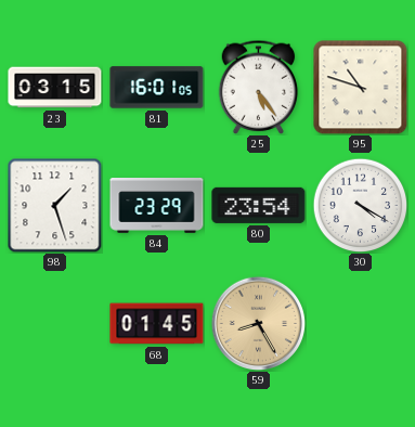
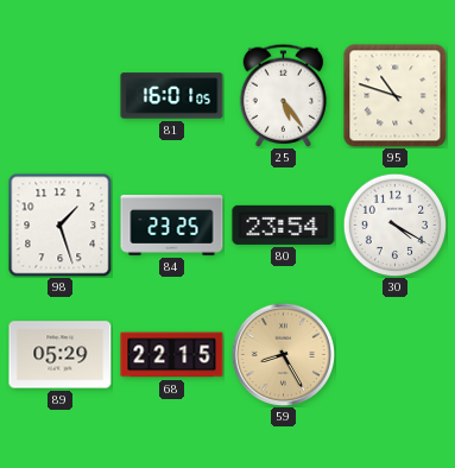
23: 03:15 -> none (55, 88)
84: 23:29 -> 23:25 (172, 226)
89: none -> 05:29 (61, 355)
68: 01:45 -> 22:15 (172, 355)
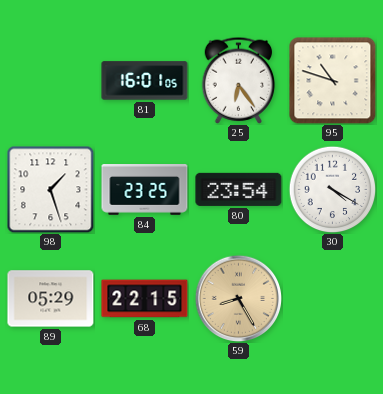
25: 5:24 -> 6:24 (239, 80)
